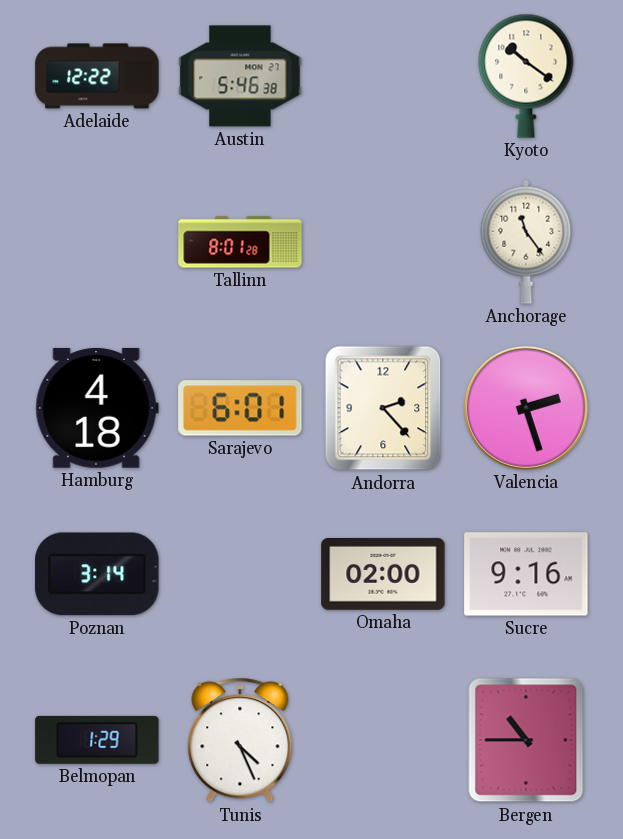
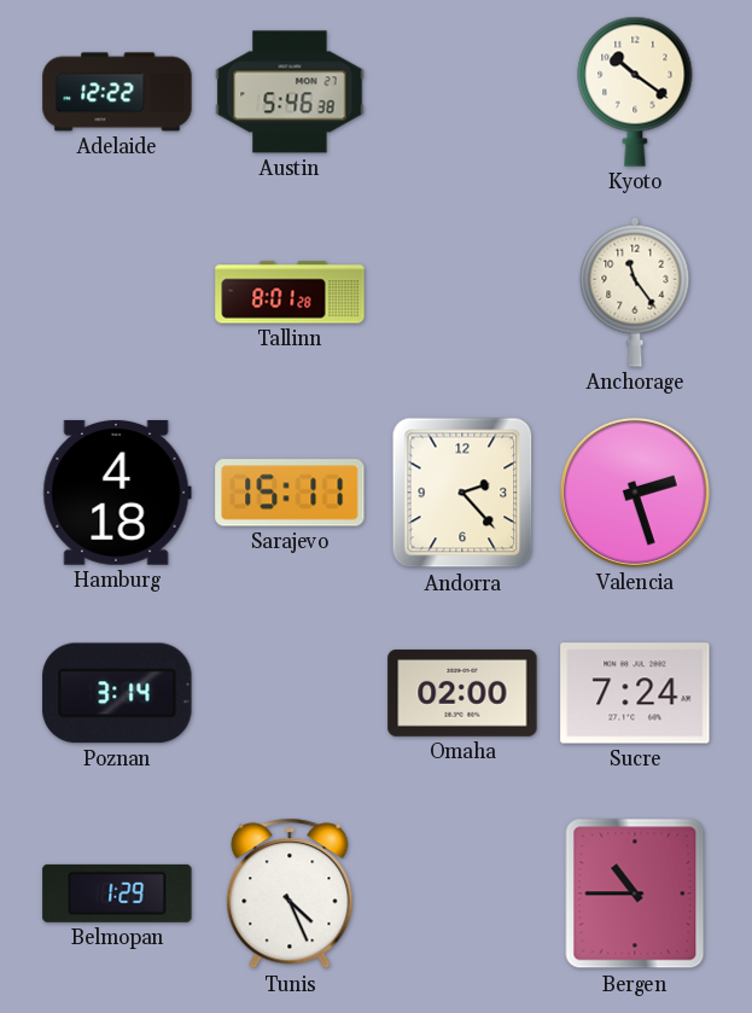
Sarajevo: 6:01 -> 15:11 (290, 493)
Sucre: 9:16 -> 7:24 (635, 693)
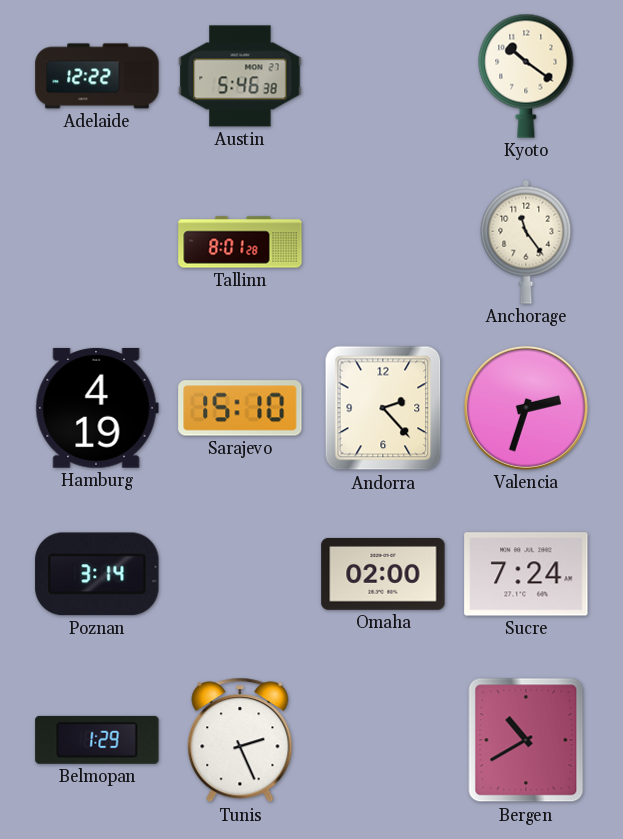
Hamburg: 4:18 -> 4:19 (97, 408)
Sarajevo: 15:11 -> 15:10 (240, 408)
Valencia: 2:27 -> 2:33 (526, 408)
Tunis: 4:26 -> 2:26 (240, 740)
Bergen: 10:45 -> 10:40 (526, 740)
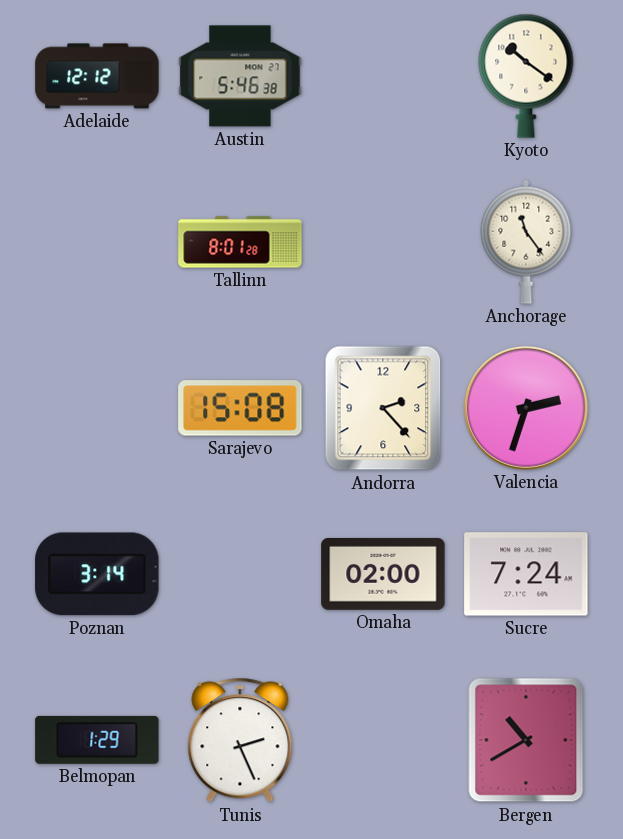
Adelaide: 12:22 -> 12:12 (97, 76)
Hamburg: 4:19 -> none (97, 408)
Sarajevo: 15:10 -> 15:08 (240, 408)
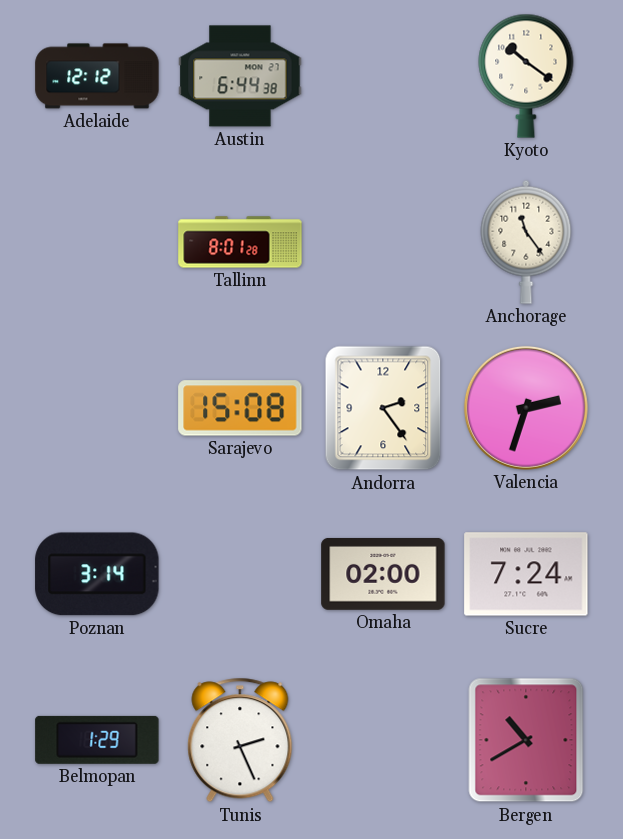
Austin: 5:46 -> 6:44 (240, 76)
Andorra: 2:23 -> 2:24 (383, 408)
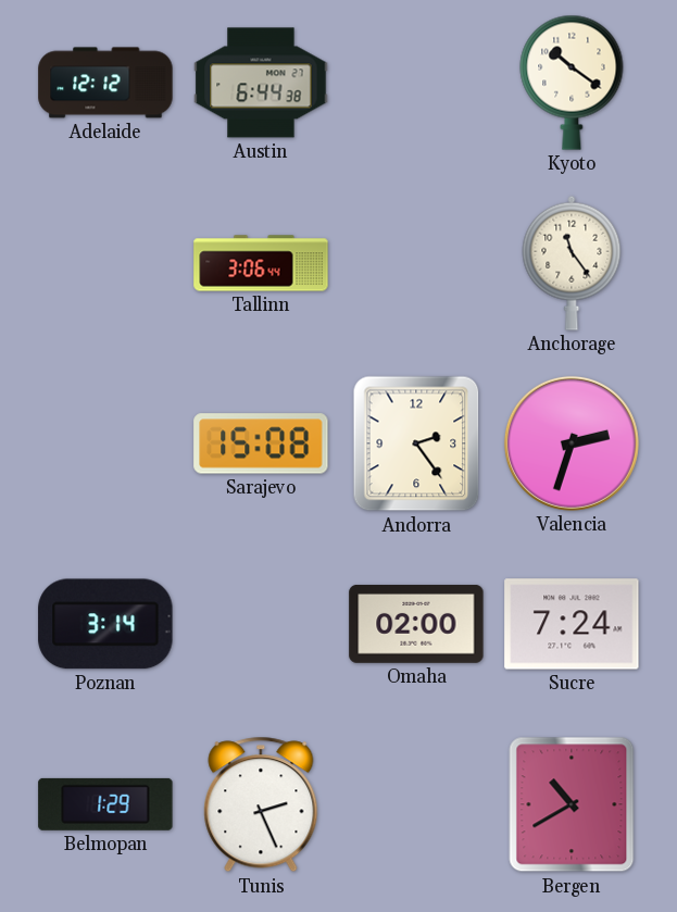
Tallinn: 8:01 -> 3:06 (261, 263)
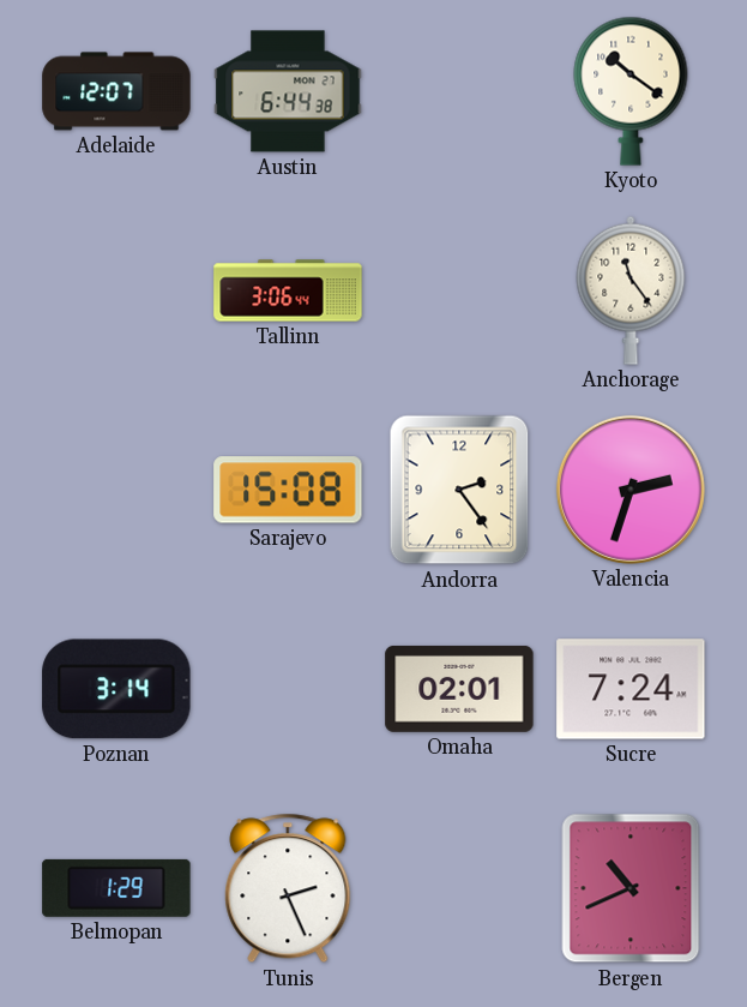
Adelaide: 12:12 -> 12:07 (116, 91)
Omaha: 02:00 -> 02:01 (459, 689)
Bergen: 10:40 -> 10:41 (631, 888)
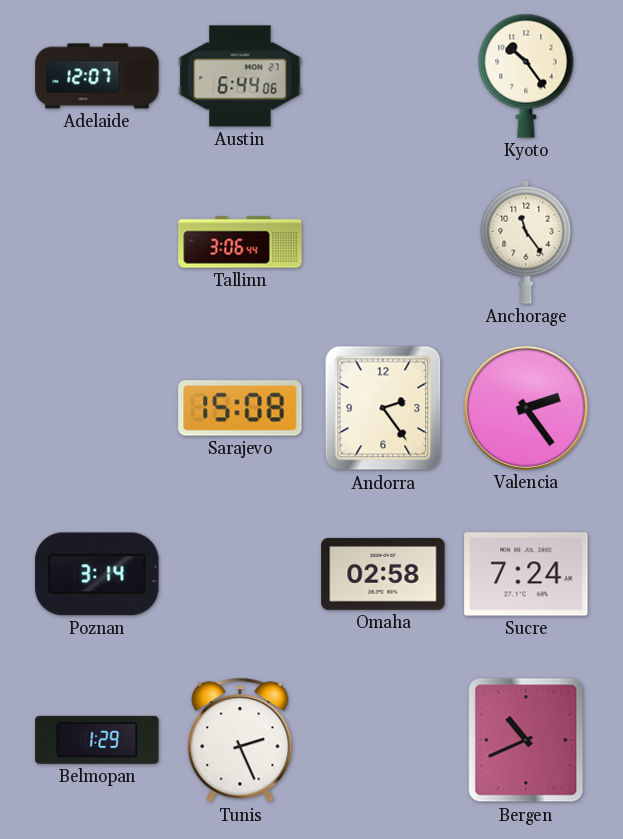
Austin: 6:44:38 -> 6:44:06 (240, 76)
Kyoto: 10:21 -> 10:24 (526, 76)
Valencia: 2:33 -> 2:24 (526, 408)
Omaha: 02:01 -> 02:58 (383, 574)
